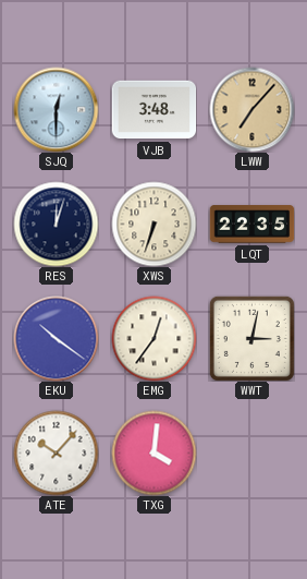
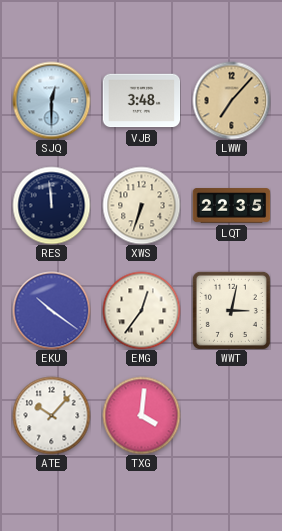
RES: 12:03 -> 11:59 (51, 205)
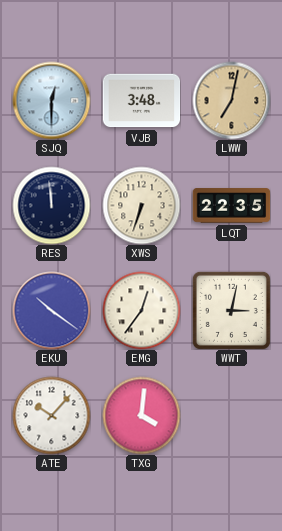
LWW: 7:07 -> 7:02 (231, 100)
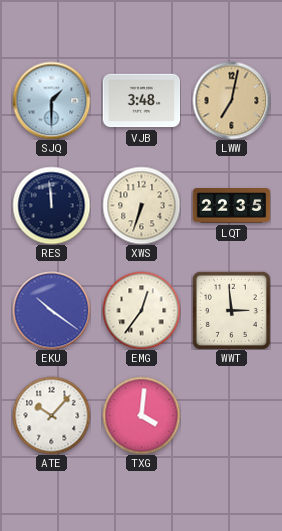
SJQ: 12:30 -> 1:30 (51, 100)
WWT: 3:02 -> 2:59 (231, 310)
